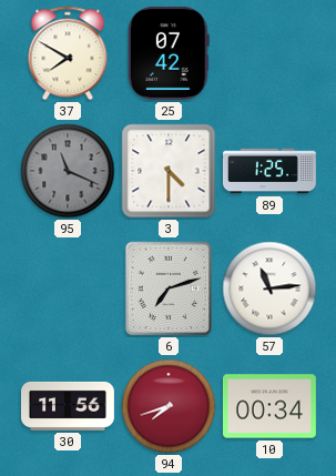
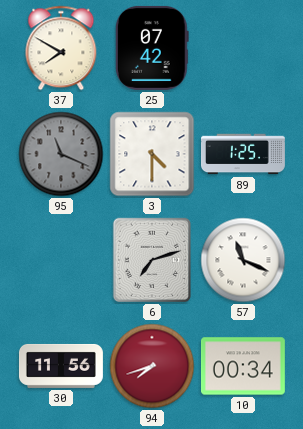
57: 11:14 -> 11:19 (243, 260)
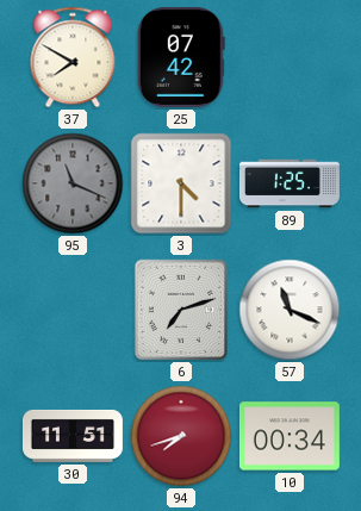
30: 11:56 -> 11:51 (73, 436)
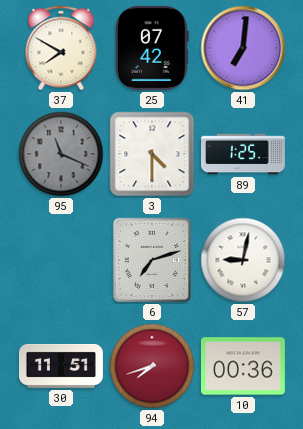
41: none -> 7:01 (243, 48)
57: 11:19 -> 9:02 (243, 260)
10: 00:34 -> 00:36 (243, 366)
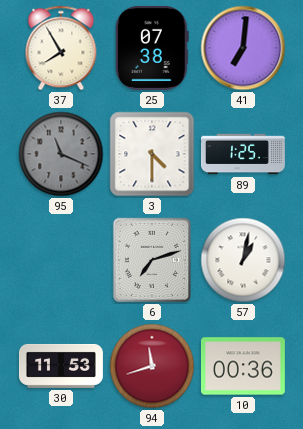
37: 7:50 -> 7:55 (61, 48)
25: 07:42 -> 07:38 (152, 48)
57: 9:02 -> 1:02 (243, 260)
30: 11:51 -> 11:53 (61, 366)
94: 7:42 -> 11:42 (152, 366)
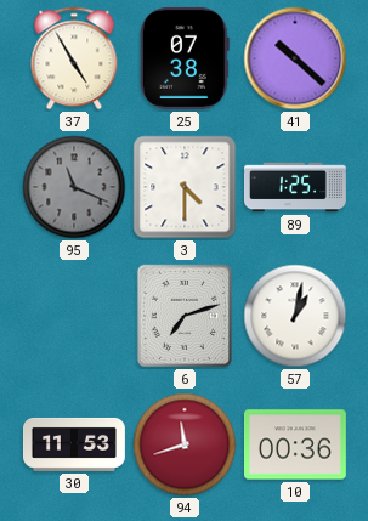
37: 7:55 -> 4:55 (74, 58)
41: 7:01 -> 10:22 (295, 58)
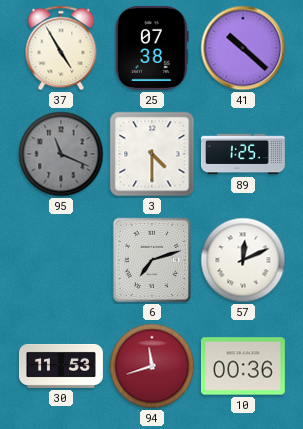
57: 1:02 -> 12:11 (243, 260)
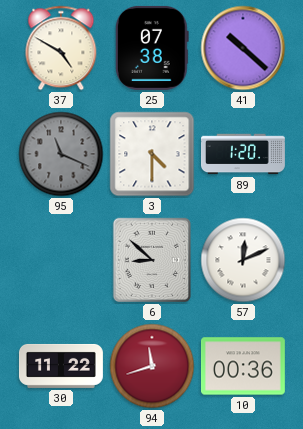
37: 4:55 -> 4:50 (61, 48)
89: 1:25 -> 1:20 (244, 154)
6: 7:12 -> 8:52 (152, 260)
30: 11:53 -> 11:22 (61, 366)
